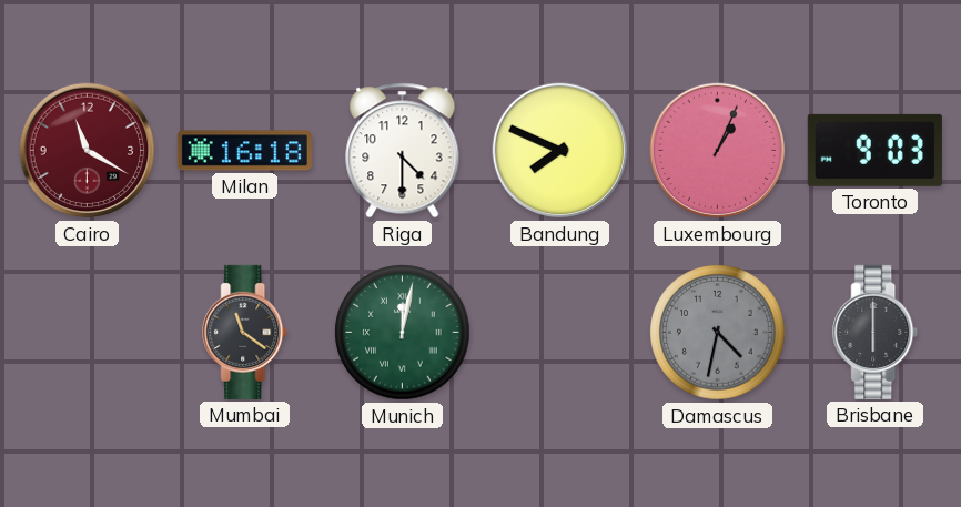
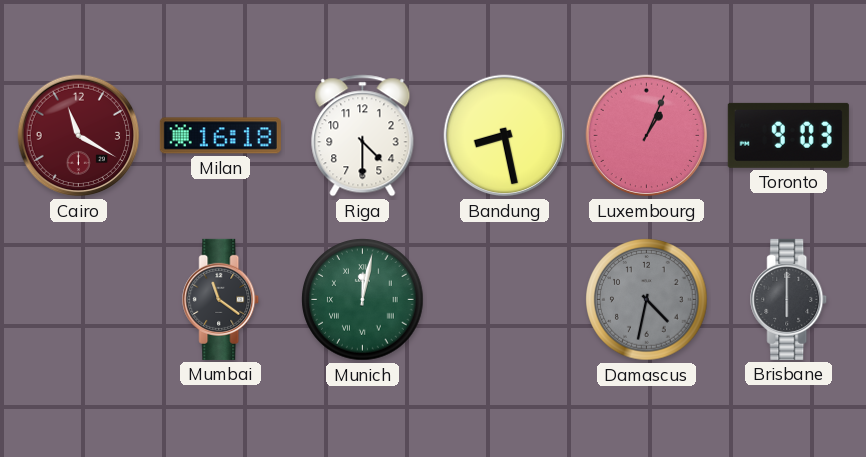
Bandung: 7:49 -> 8:28 (505, 136)
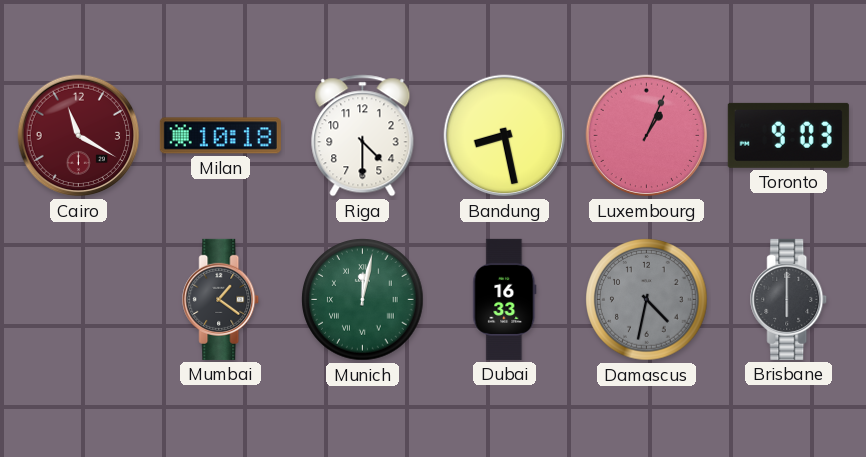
Milan: 16:18 -> 10:18 (220, 136)
Mumbai: 11:21 -> 1:21 (221, 299)
Dubai: none -> 16:33 (505, 299)
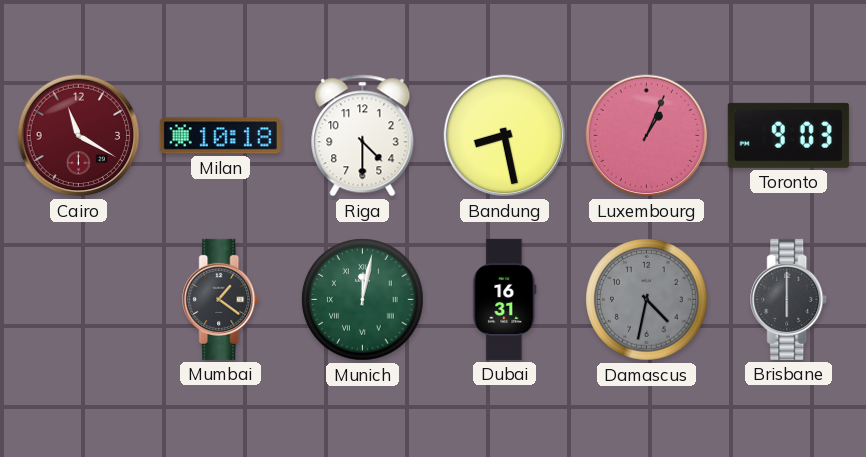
Dubai: 16:33 -> 16:31 (505, 299)
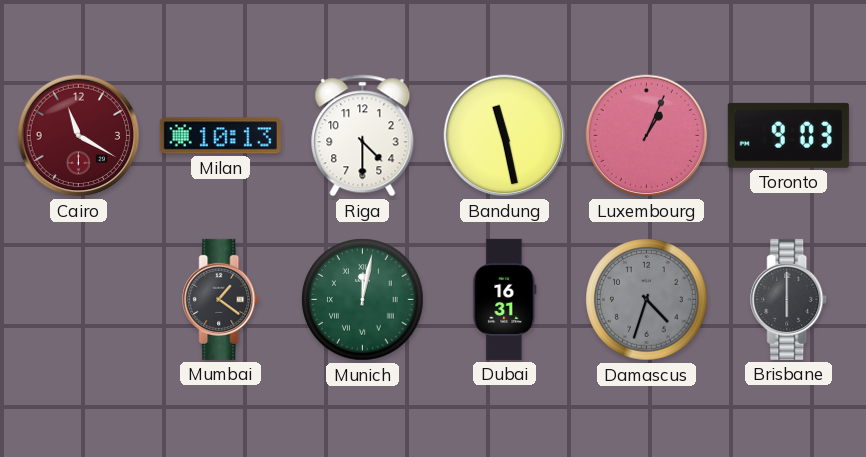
Milan: 10:18 -> 10:13 (220, 136)
Bandung: 8:28 -> 11:28 (505, 136)
Damascus: 4:32 -> 4:33 (647, 300)
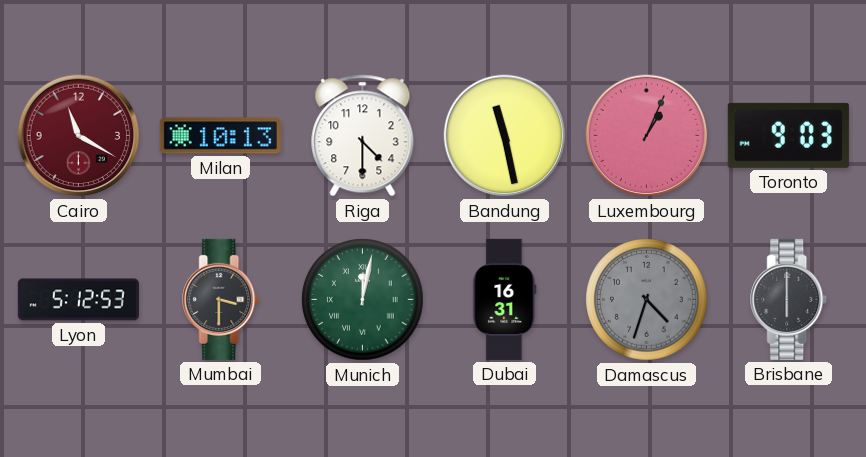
Lyon: none -> 5:12 (78, 300)
Mumbai: 1:21 -> 3:30 (221, 299)
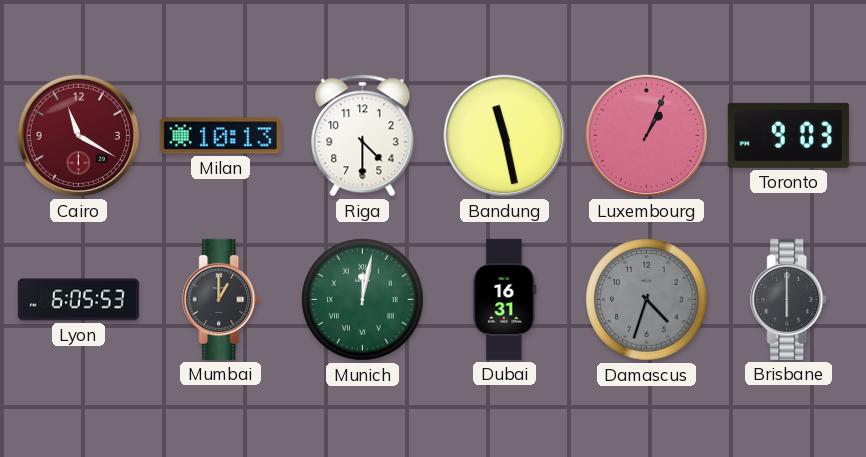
Lyon: 5:12 -> 6:05 (78, 300)
Mumbai: 3:30 -> 1:00 (221, 299)
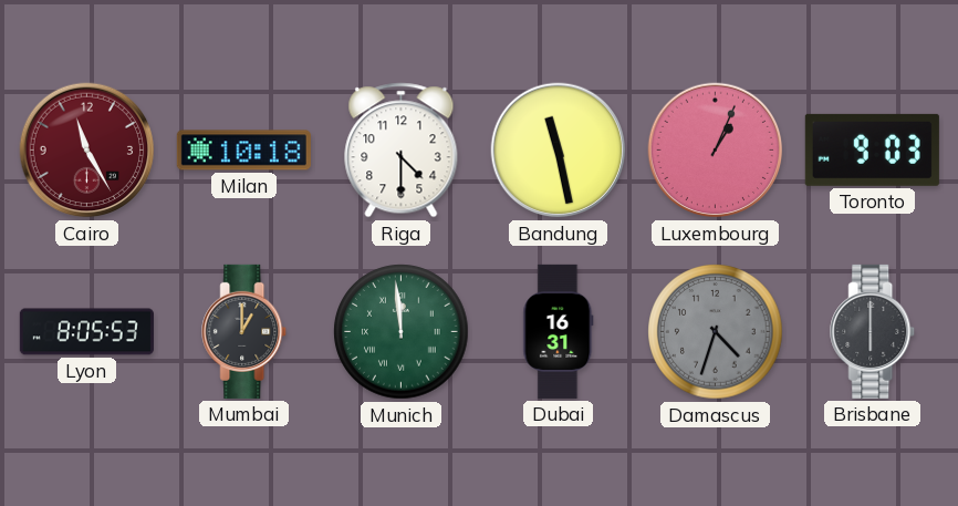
Cairo: 11:20 -> 11:25 (87, 151)
Milan: 10:13 -> 10:18 (243, 151)
Lyon: 6:05 -> 8:05 (86, 332)
Munich: 12:02 -> 11:59 (402, 332)
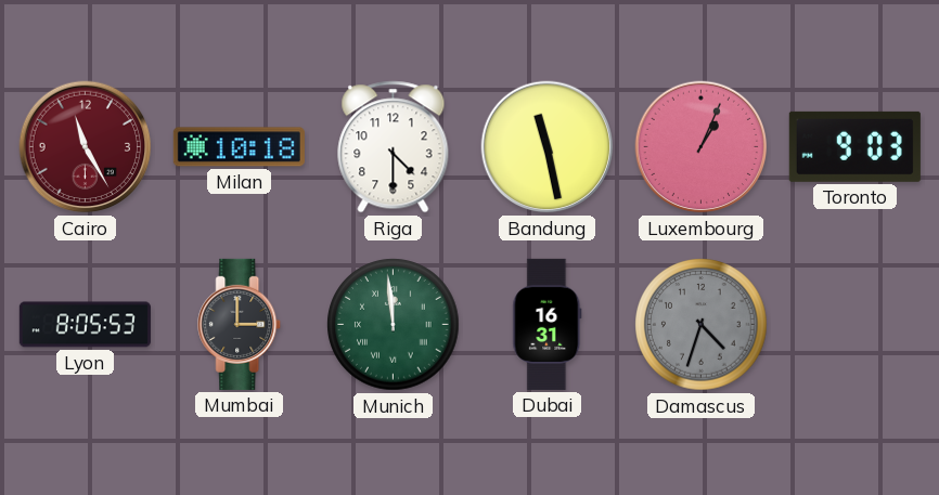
Mumbai: 1:00 -> 3:00 (240, 324)
Brisbane: 6:00 -> none (873, 331)
